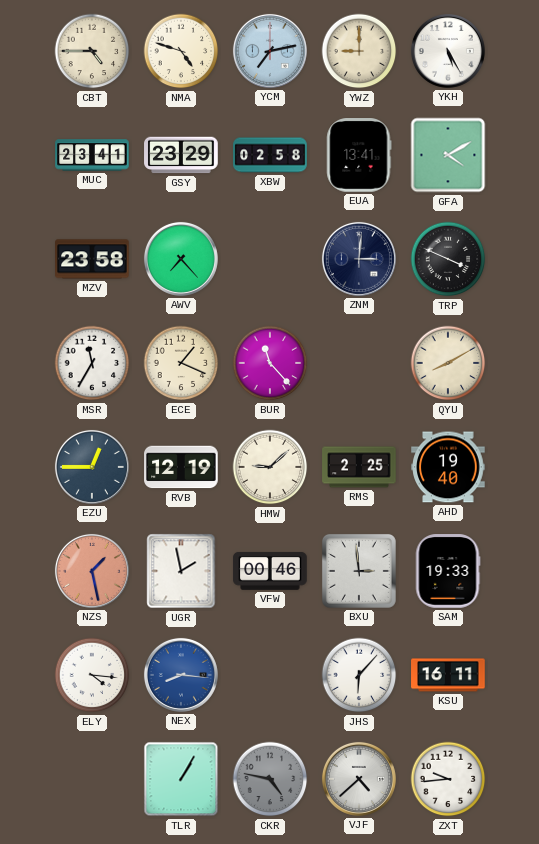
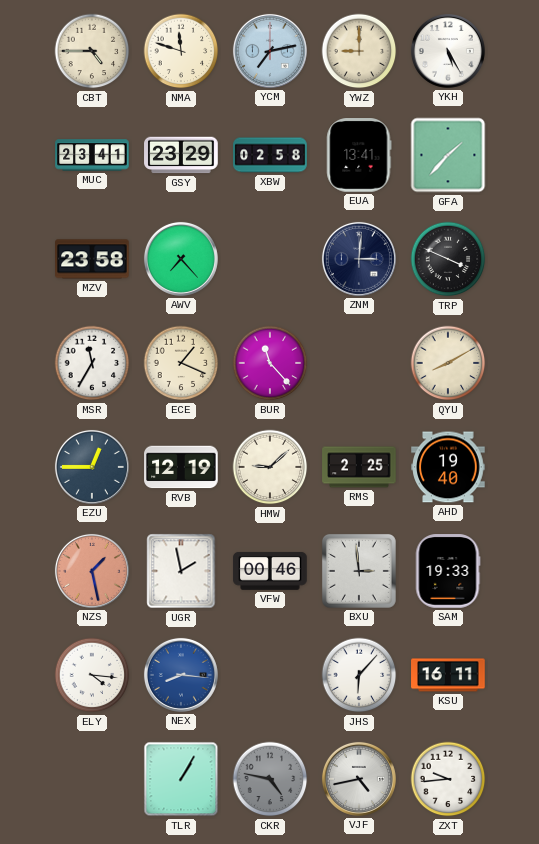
NMA: 4:48 -> 11:48 (181, 51)
GFA: 4:10 -> 1:37 (448, 155)
VJF: 4:38 -> 4:43 (359, 779)
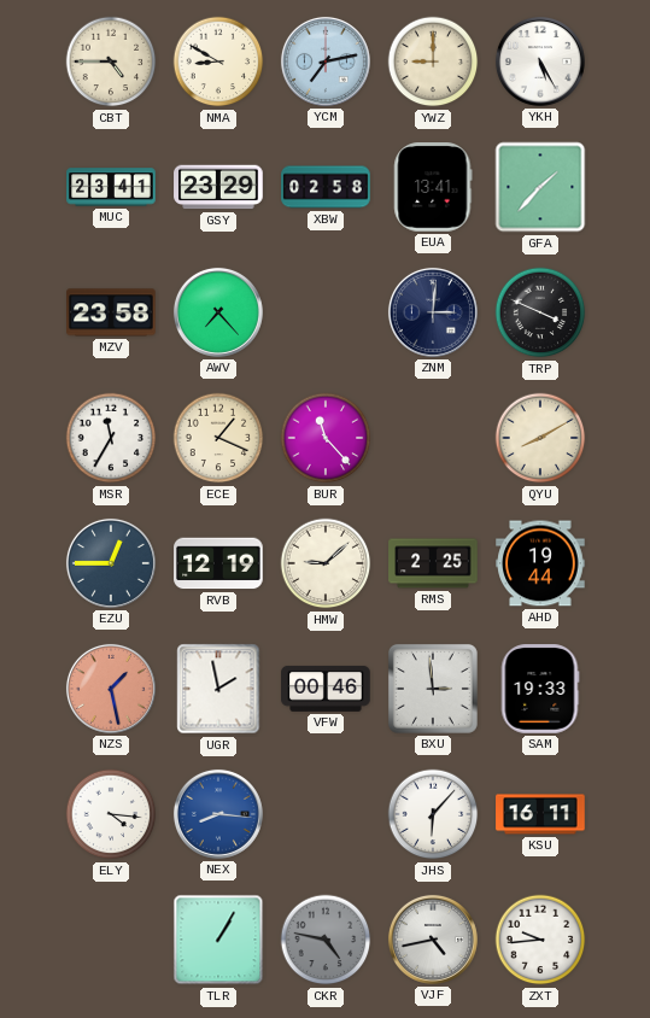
NMA: 11:48 -> 8:50 (218, 62)
AHD: 19:40 -> 19:44 (540, 563)
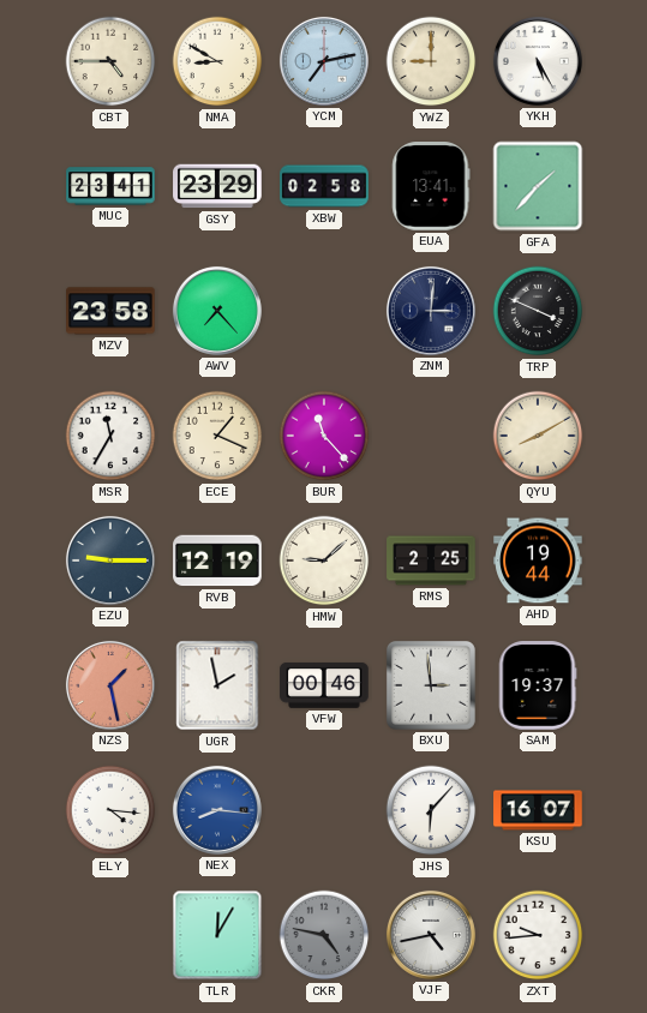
EZU: 12:45 -> 9:15 (110, 561)
SAM: 19:33 -> 19:37 (538, 685)
KSU: 16:11 -> 16:07 (538, 810)
TLR: 1:05 -> 12:05 (217, 935)
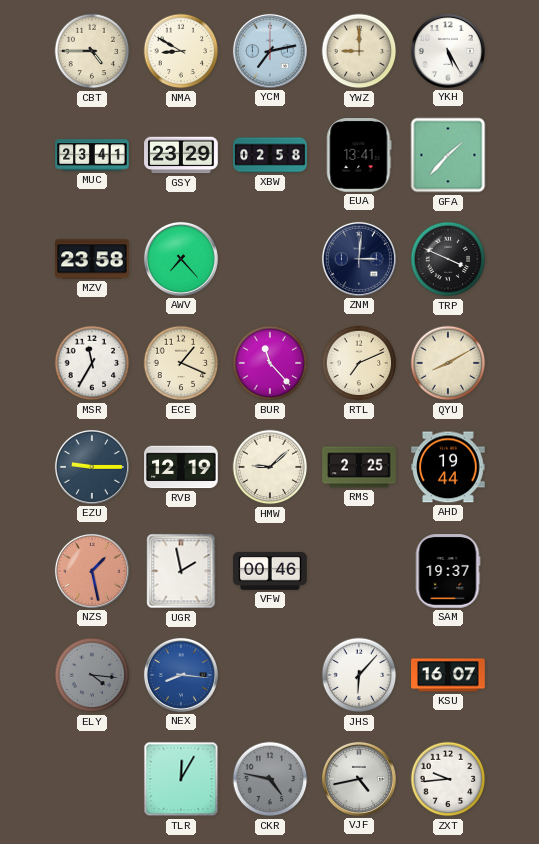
RTL: none -> 7:11 (359, 363)
BXU: 2:59 -> none (431, 685)
ELY dial: white -> grey (92, 675)
